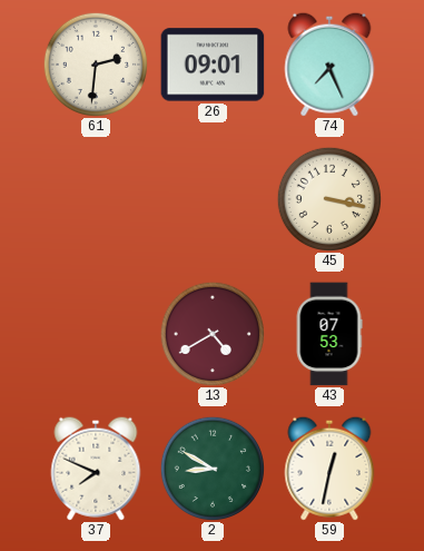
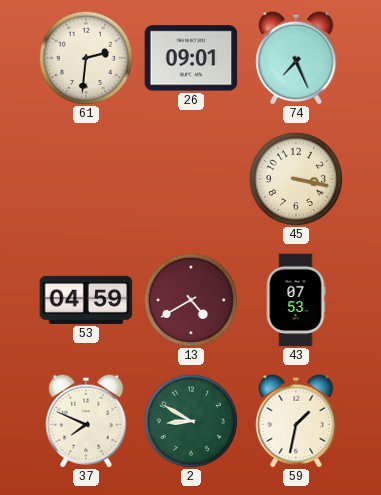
53: none -> 04:59 (86, 300)
59: 12:32 -> 1:32 (296, 421)
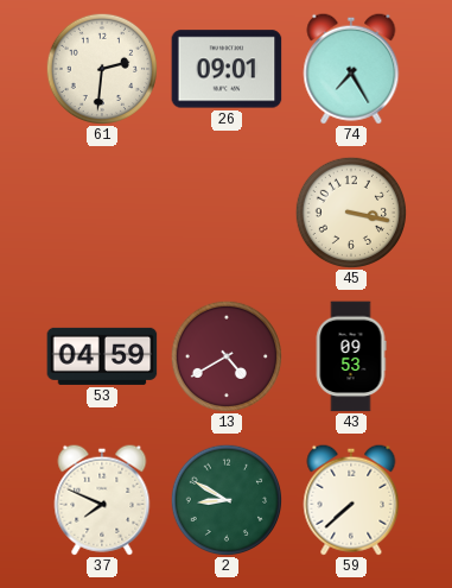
74: 7:26 -> 7:25 (351, 69)
43: 07:53 -> 09:53 (351, 356)
59: 1:32 -> 7:38 (351, 500)
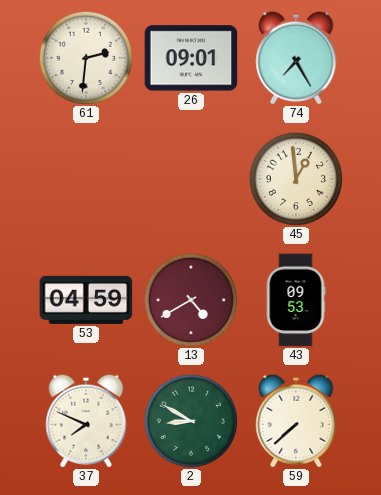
45: 3:17 -> 12:59 (295, 178)
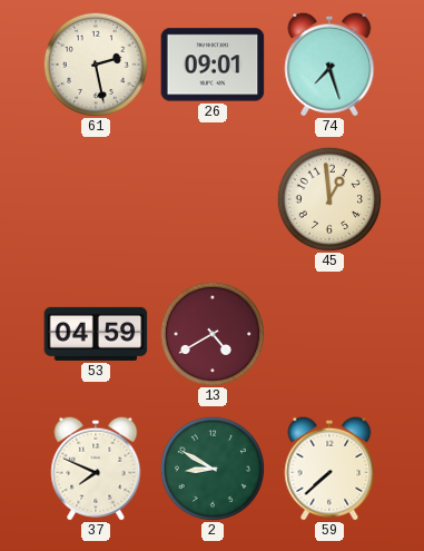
61: 2:31 -> 2:28 (95, 63)
74: 7:25 -> 7:27 (329, 65)
43: 09:53 -> none (296, 300)
